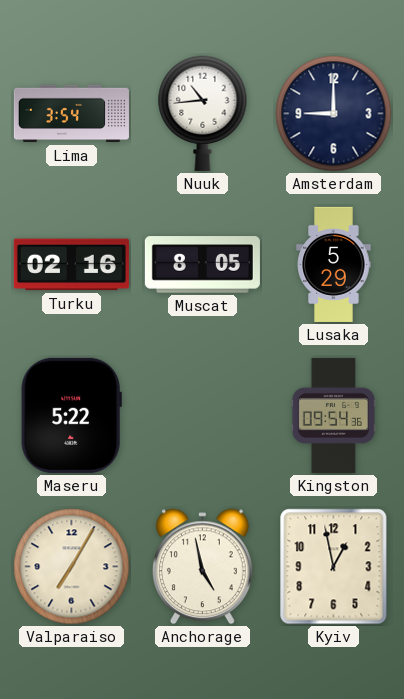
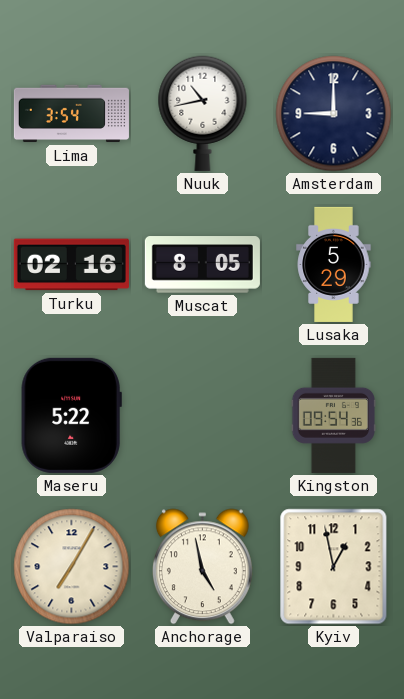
Nuuk: 10:44 -> 10:43 (203, 113)
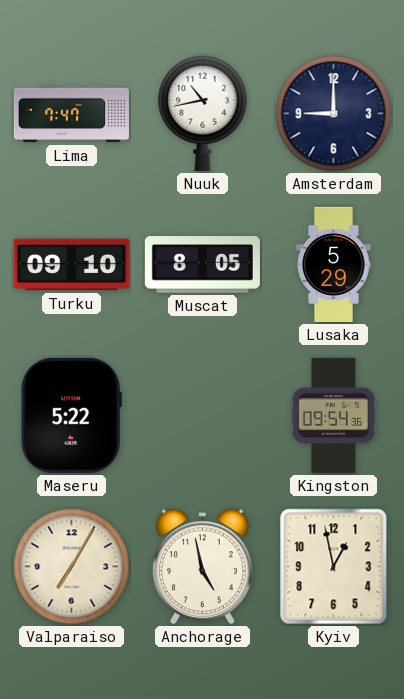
Lima: 3:54 -> 7:47 (71, 114)
Turku: 02:16 -> 09:10 (71, 265)
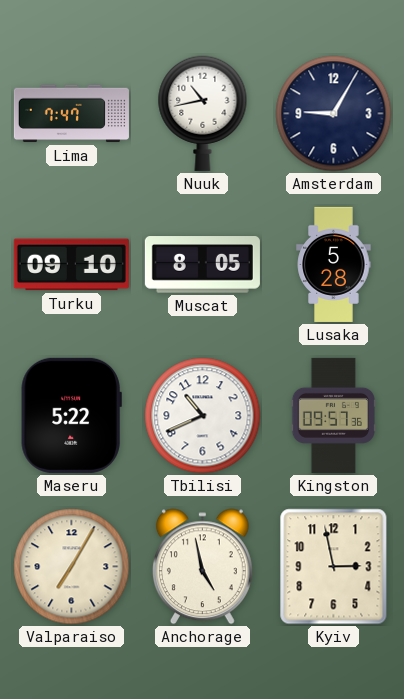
Amsterdam: 9:00 -> 9:05 (334, 114)
Lusaka: 5:29 -> 5:28 (334, 264)
Tbilisi: none -> 10:41 (203, 416)
Kingston: 09:54 -> 09:57 (333, 415)
Kyiv: 12:58 -> 2:58 (334, 567)
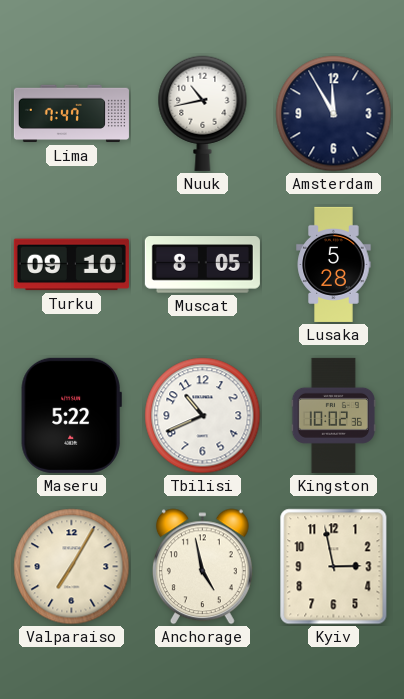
Amsterdam: 9:05 -> 11:55 (334, 114)
Kingston: 09:57 -> 10:02 (333, 415)
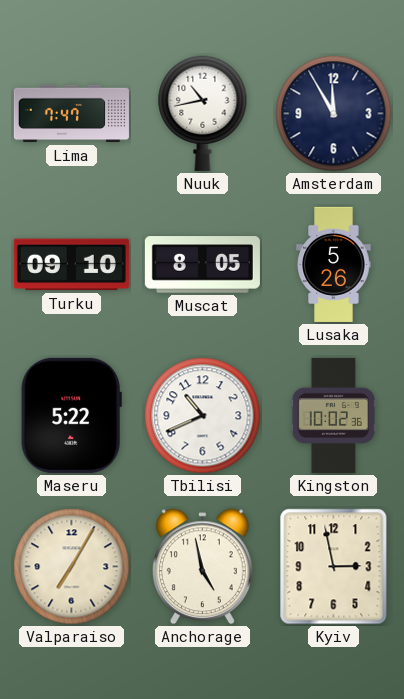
Lusaka: 5:28 -> 5:26 (334, 264)
